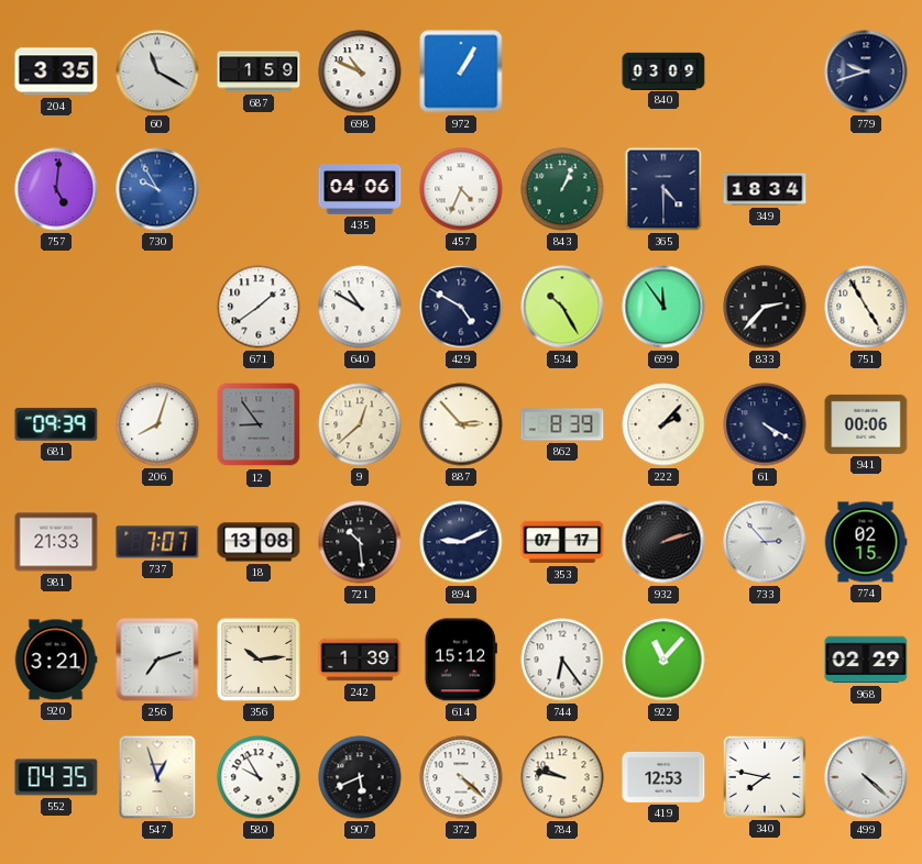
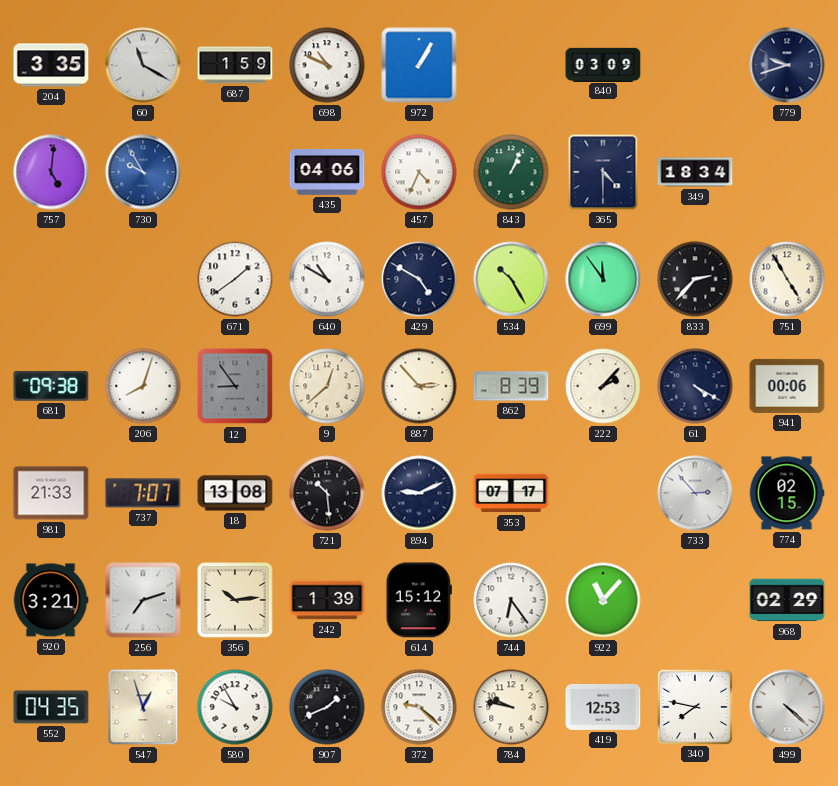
681: 09:39 -> 09:38 (51, 386)
932: 2:12 -> none (663, 542)
907: 5:41 -> 1:41 (327, 707)
372: 4:22 -> 9:22 (419, 707)
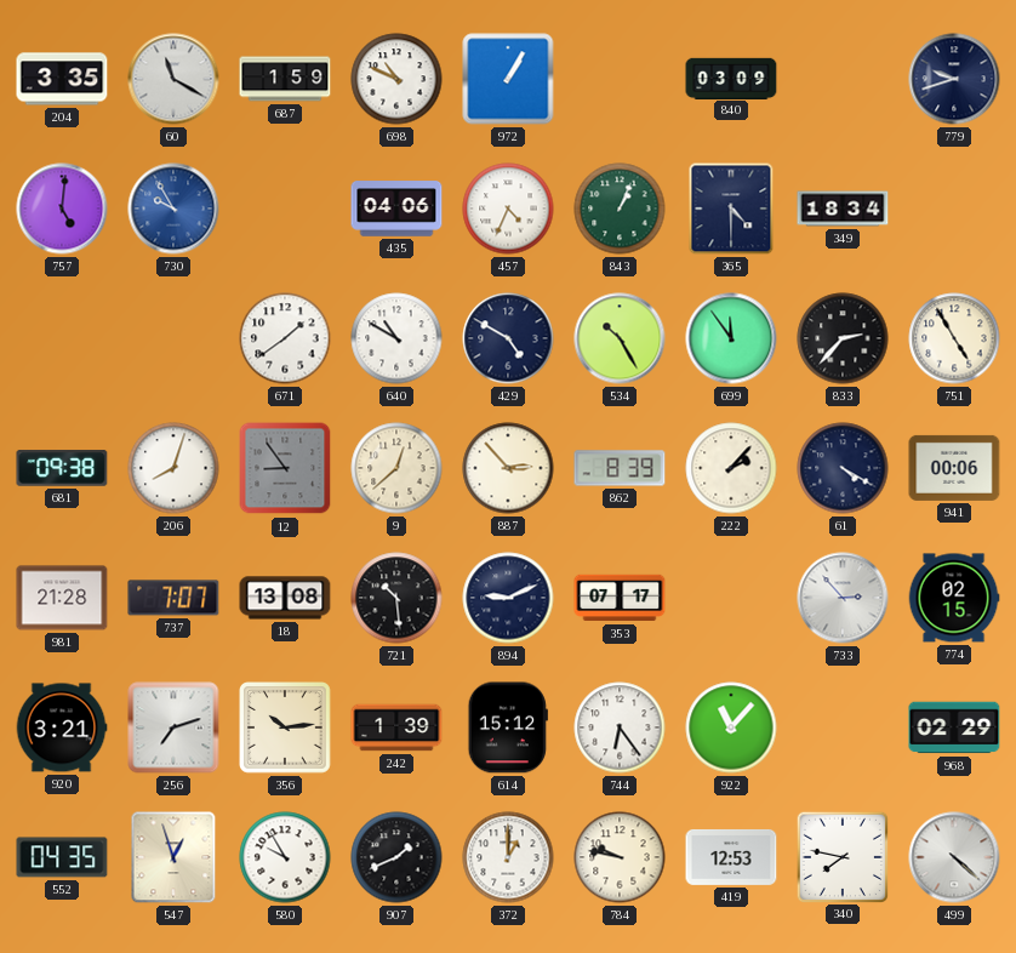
981: 21:33 -> 21:28 (62, 598)
372: 9:22 -> 1:00 (508, 857)
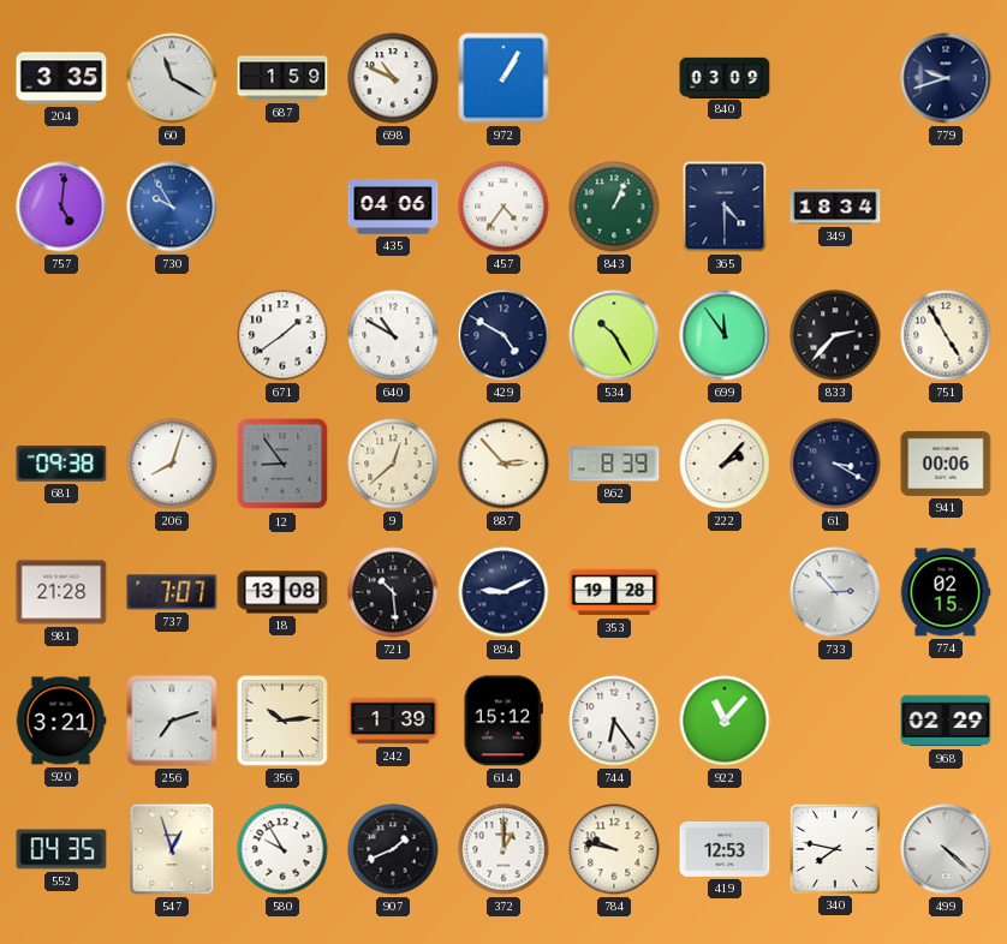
457: 4:34 -> 4:36 (503, 207)
61: 4:20 -> 3:20 (835, 464)
353: 07:17 -> 19:28 (614, 592)
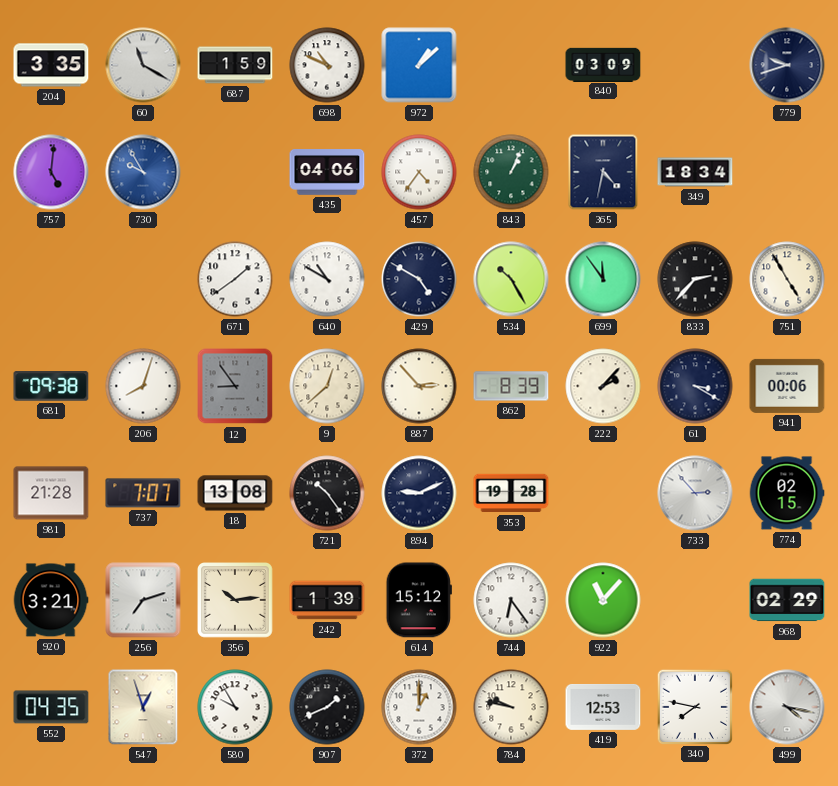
972: 1:05 -> 1:08 (419, 65)
365: 4:30 -> 4:32 (603, 172)
721: 10:29 -> 10:24 (327, 493)
499: 4:22 -> 4:17 (787, 707)
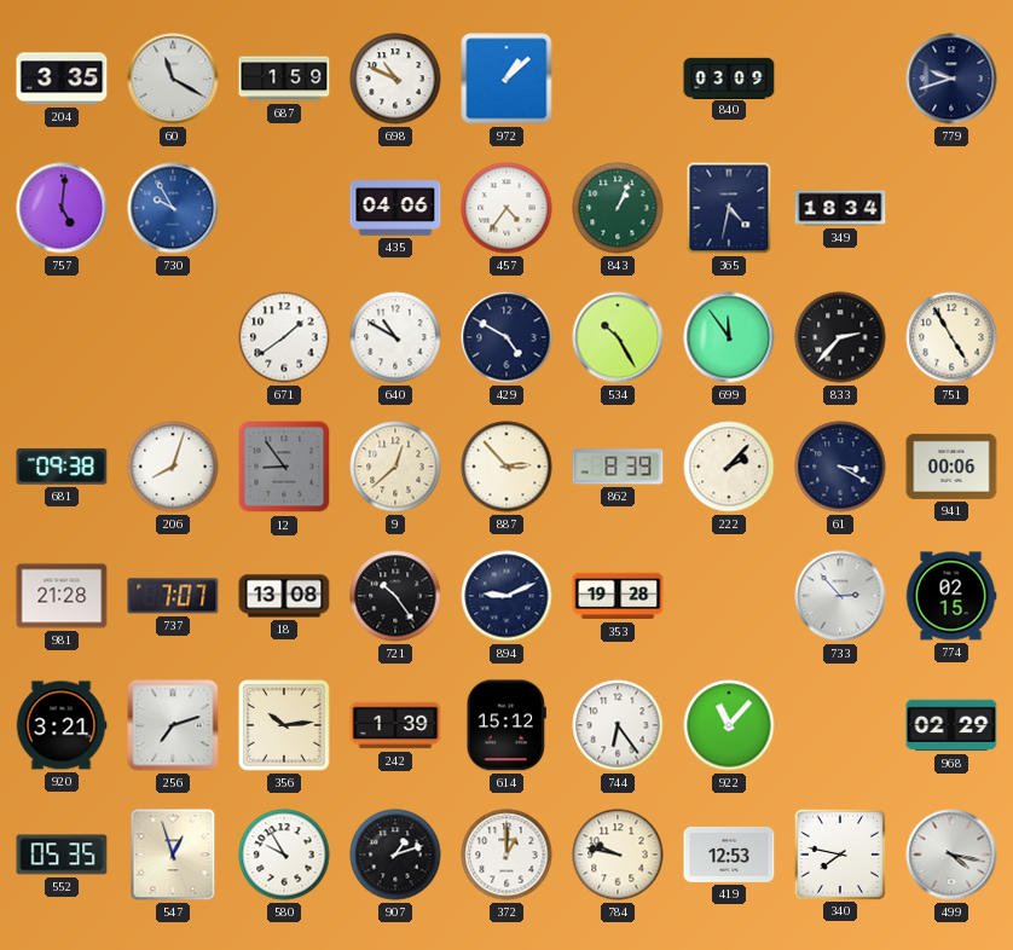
552: 04:35 -> 05:35 (62, 855)
907: 1:41 -> 1:12 (395, 855)
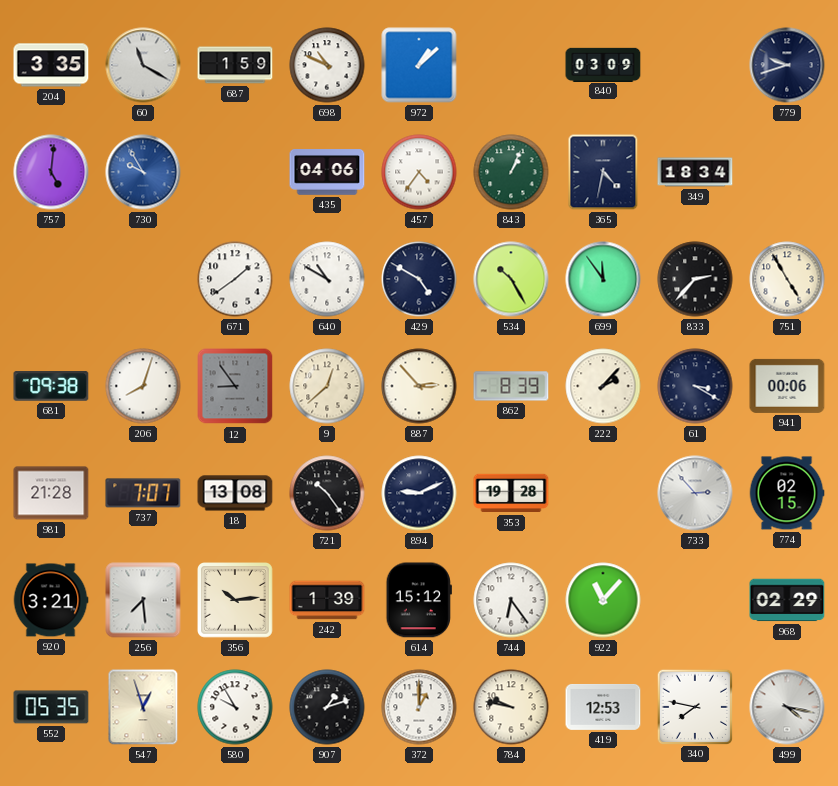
256: 7:12 -> 7:29 (143, 600)
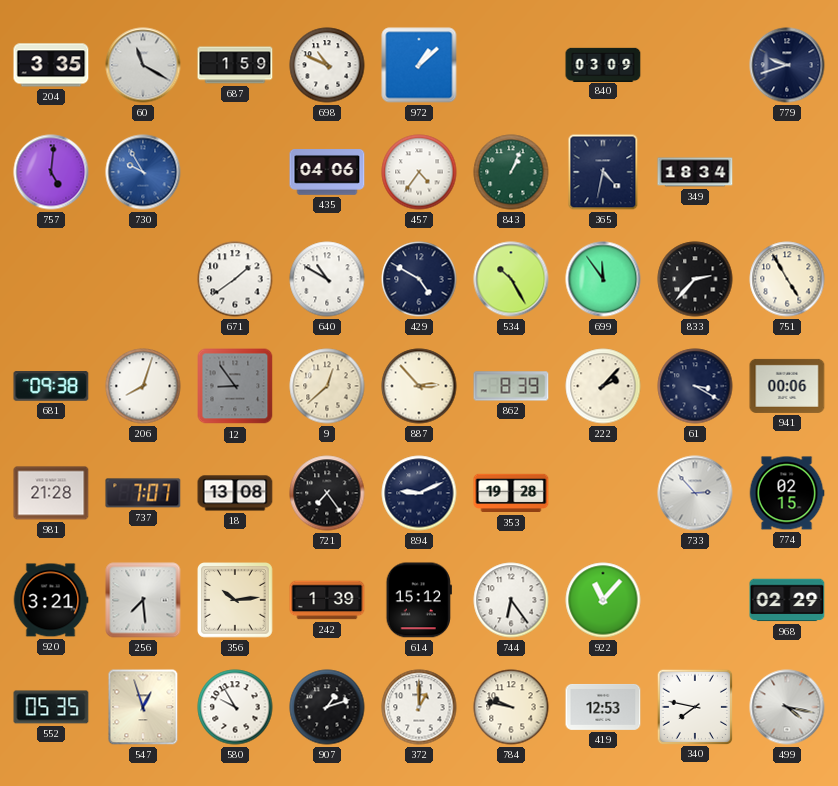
721: 10:24 -> 7:24 (327, 493)
